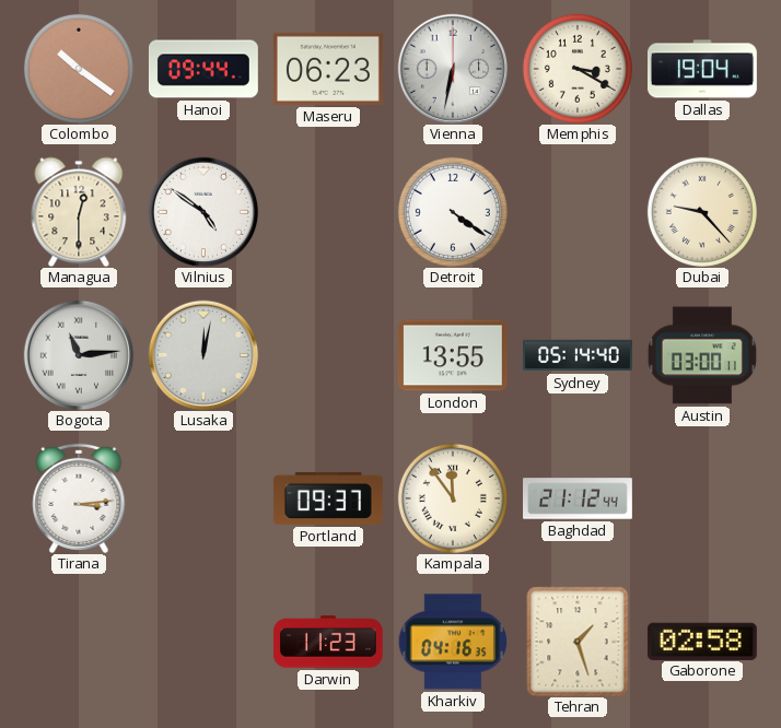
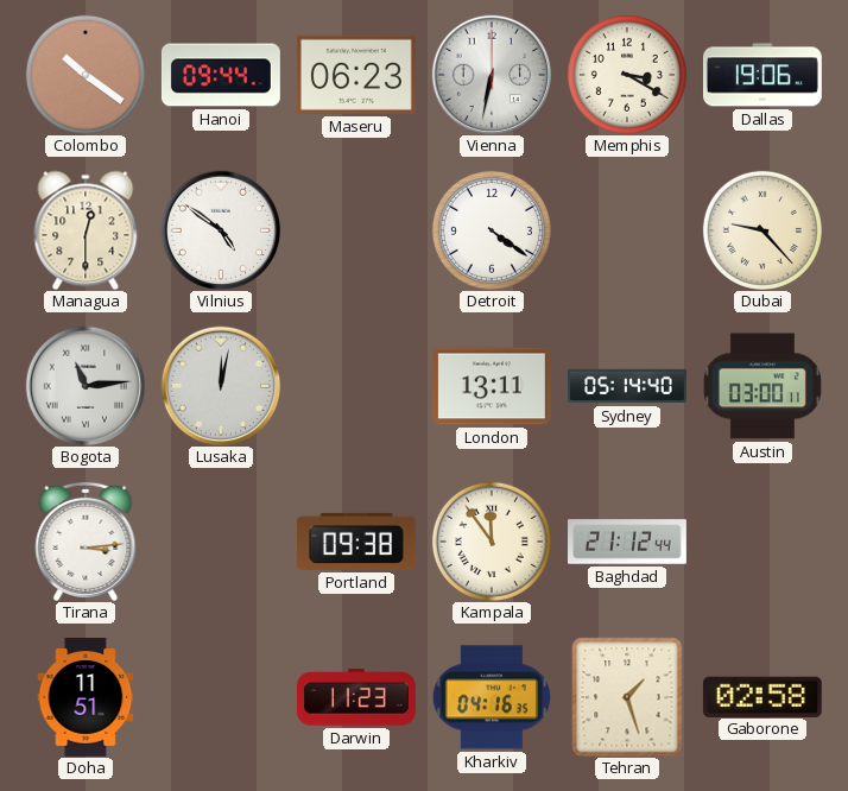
Dallas: 19:04 -> 19:06 (762, 75)
London: 13:55 -> 13:11 (492, 386)
Portland: 09:37 -> 09:38 (356, 542)
Doha: none -> 11:51 (86, 698)
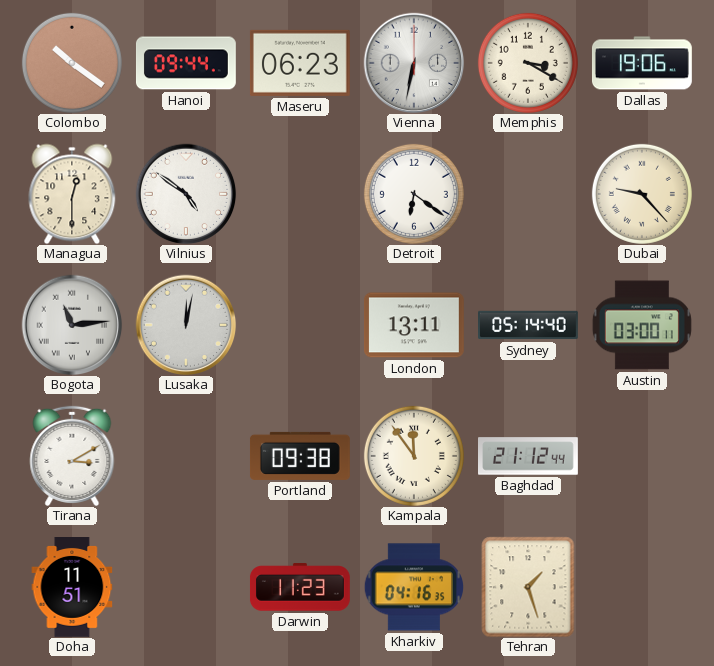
Detroit: 4:21 -> 6:21 (414, 194)
Tirana: 3:14 -> 3:10 (72, 456)
Gaborone: 02:58 -> none (762, 696)
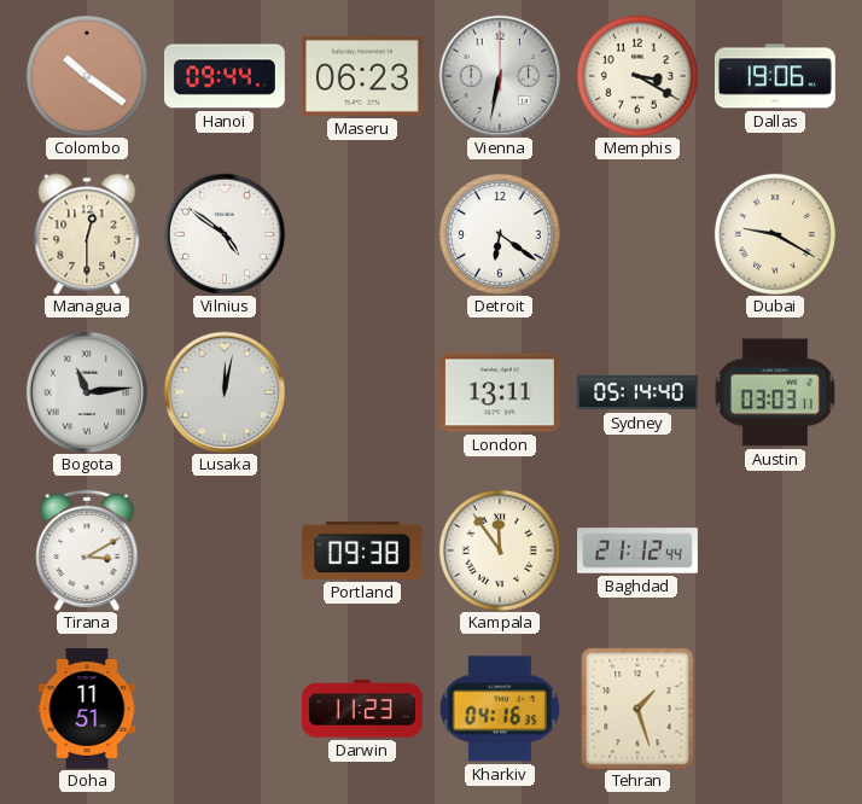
Dubai: 9:23 -> 9:20 (775, 234)
Austin: 03:00 -> 03:03 (775, 392)
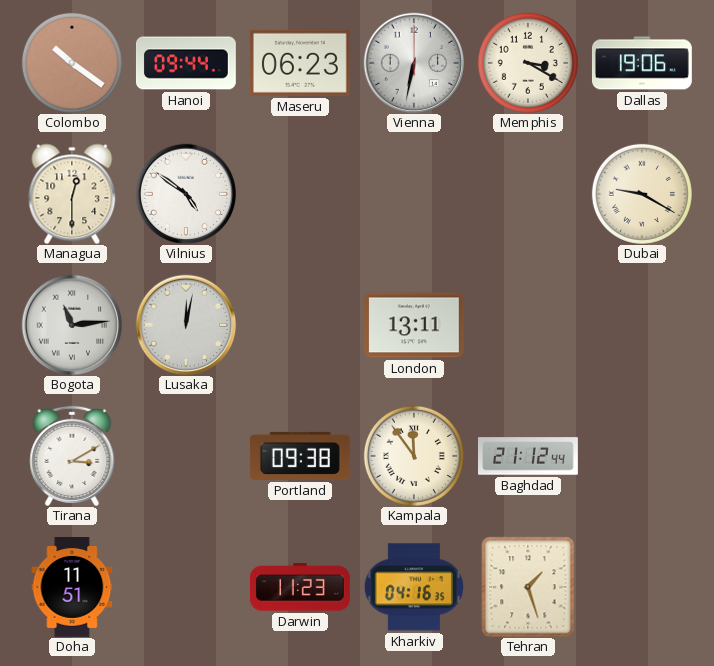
Detroit: 6:21 -> none (500, 234)
Sydney: 05:14 -> none (639, 392)
Austin: 03:03 -> none (775, 392)
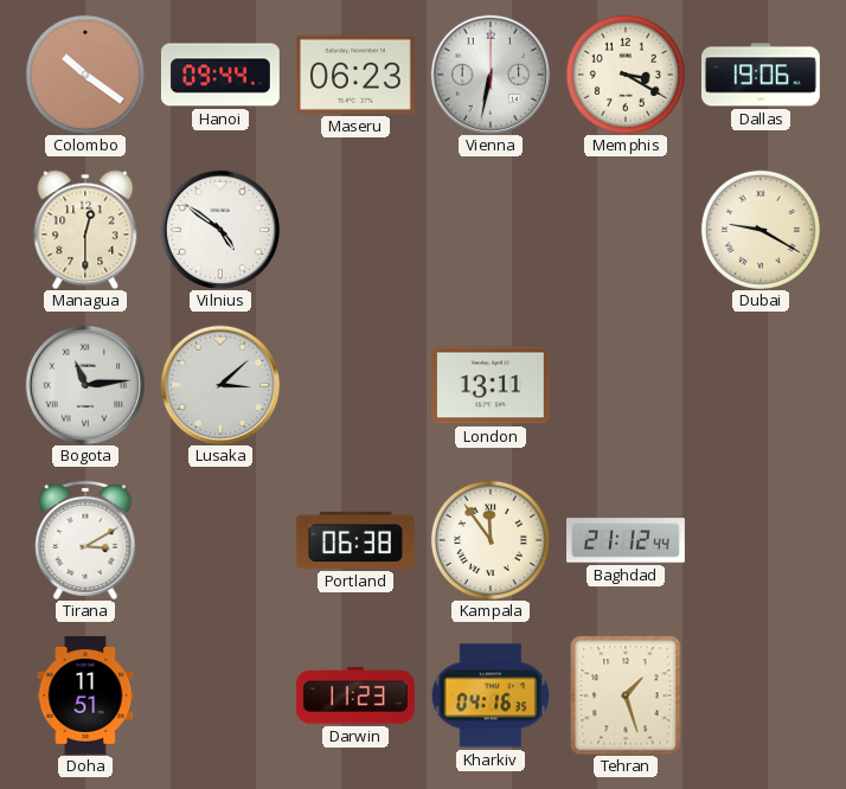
Lusaka: 12:02 -> 3:08 (220, 385)
Portland: 09:38 -> 06:38 (355, 540)
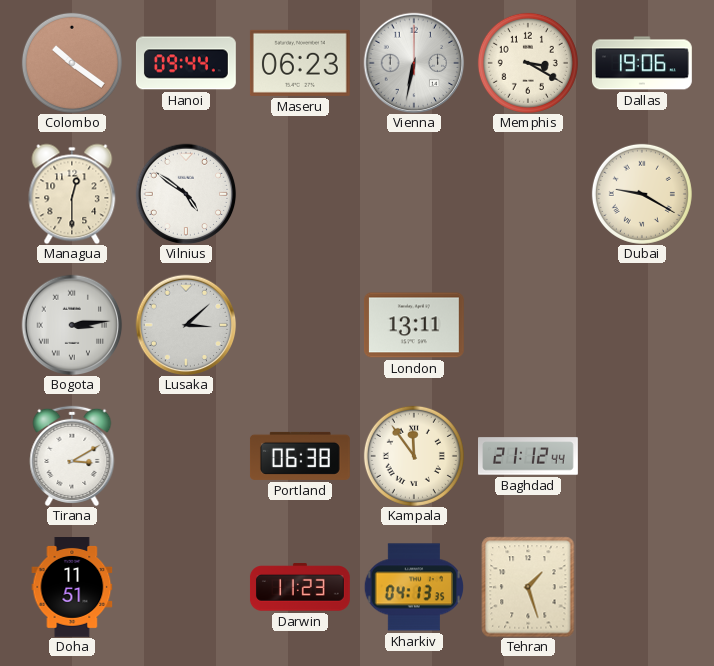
Bogota: 11:14 -> 3:14 (72, 325)
Kharkiv: 04:16 -> 04:13 (413, 587)
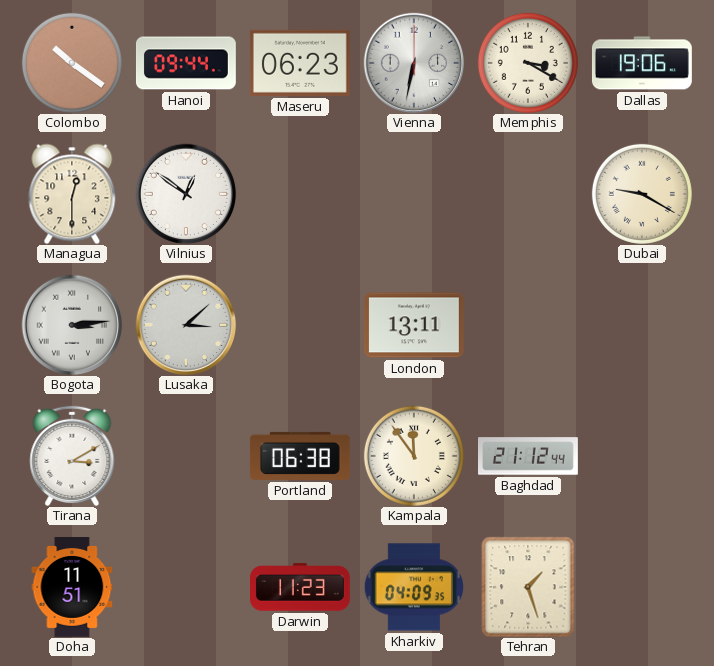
Vilnius: 4:51 -> 12:51 (186, 194)
Kharkiv: 04:13 -> 04:09 (413, 587)
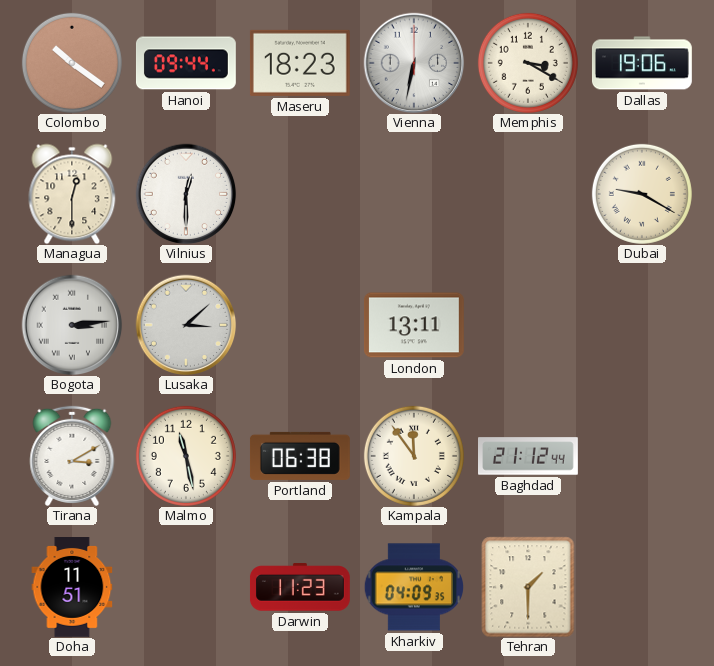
Maseru: 06:23 -> 18:23 (300, 63)
Vilnius: 12:51 -> 12:30 (186, 194)
Malmo: none -> 11:28 (186, 456)
Tehran: 1:27 -> 1:30 (528, 587)
